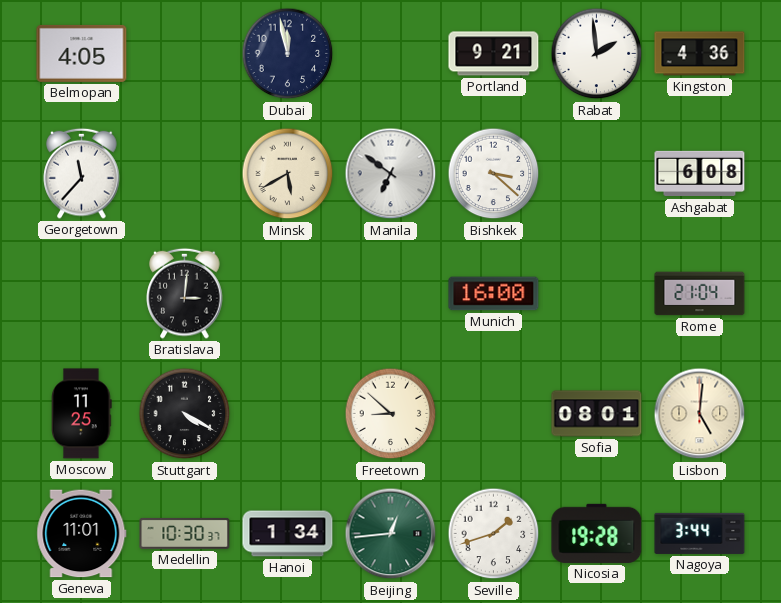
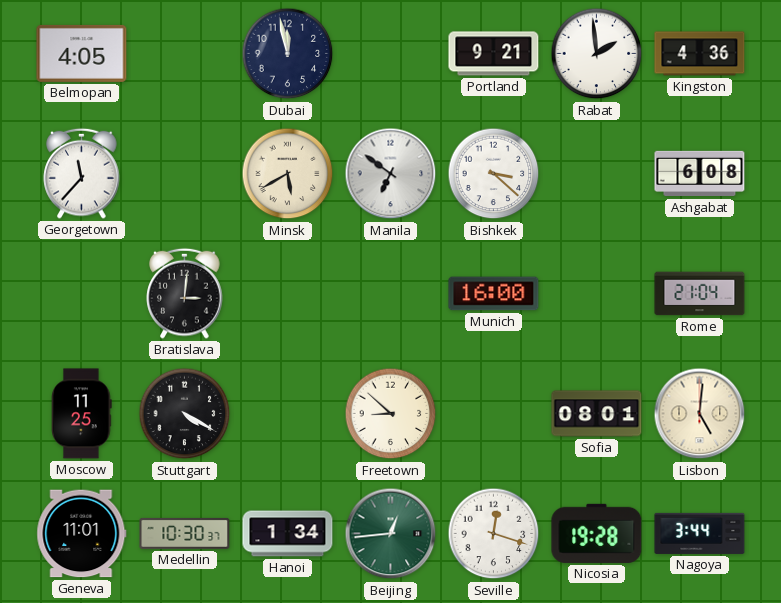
Seville: 1:42 -> 12:18 (494, 534)
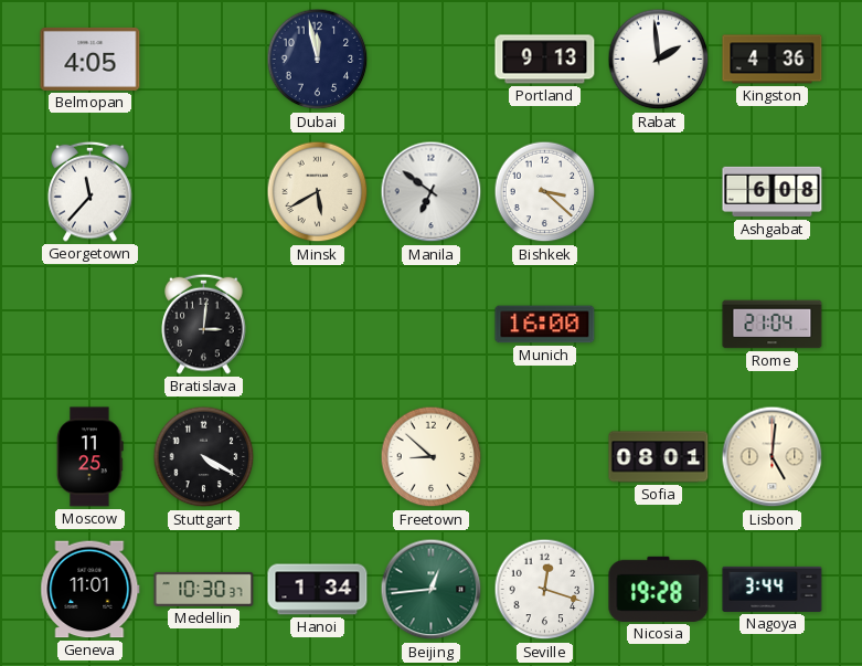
Portland: 9:21 -> 9:13 (545, 60)
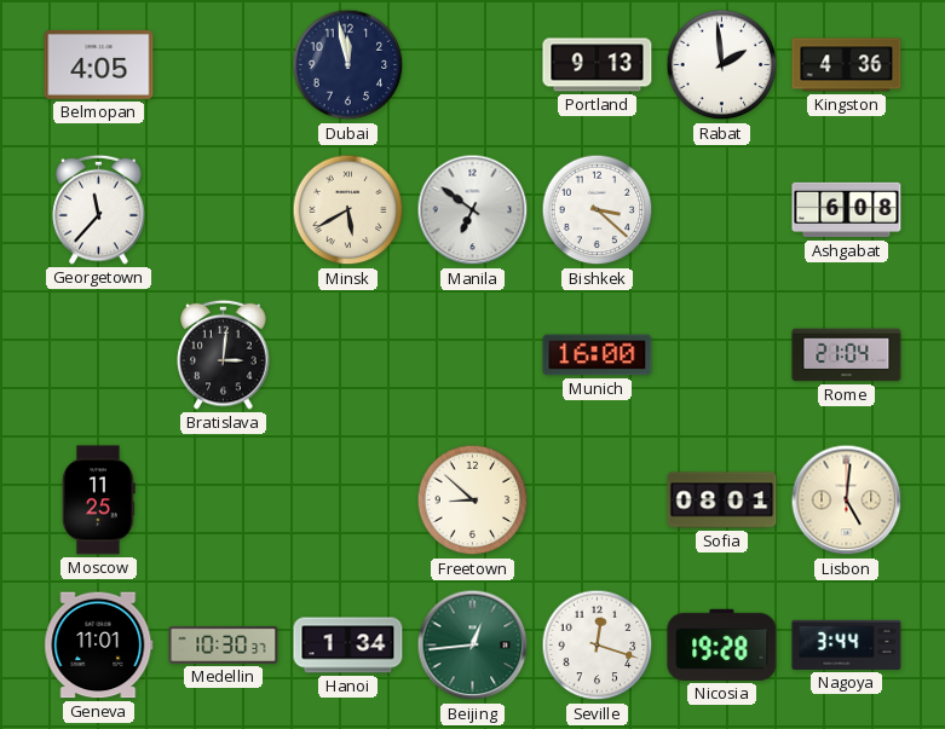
Stuttgart: 4:20 -> none (204, 457)
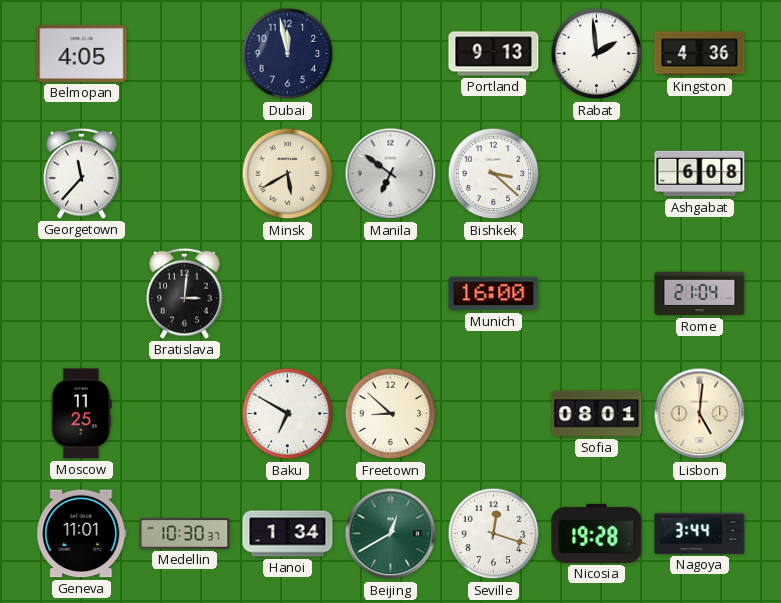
Baku: none -> 6:50 (288, 414)
Beijing: 12:44 -> 12:40 (391, 534)
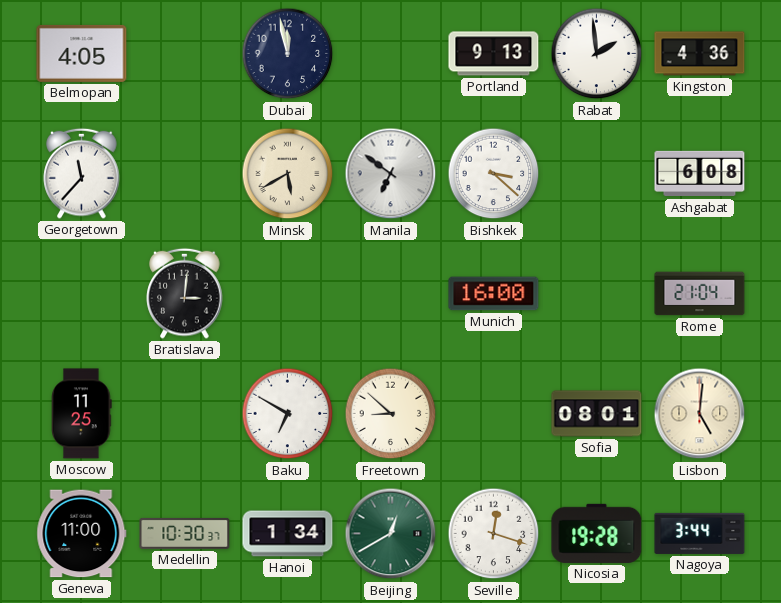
Geneva: 11:01 -> 11:00 (82, 534)
